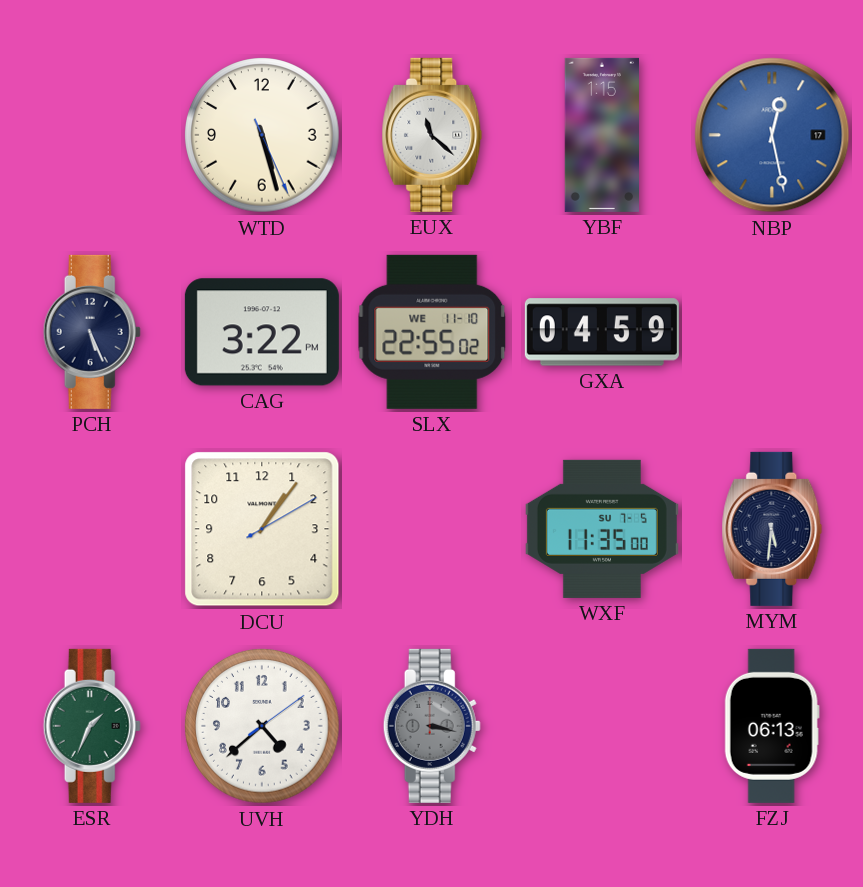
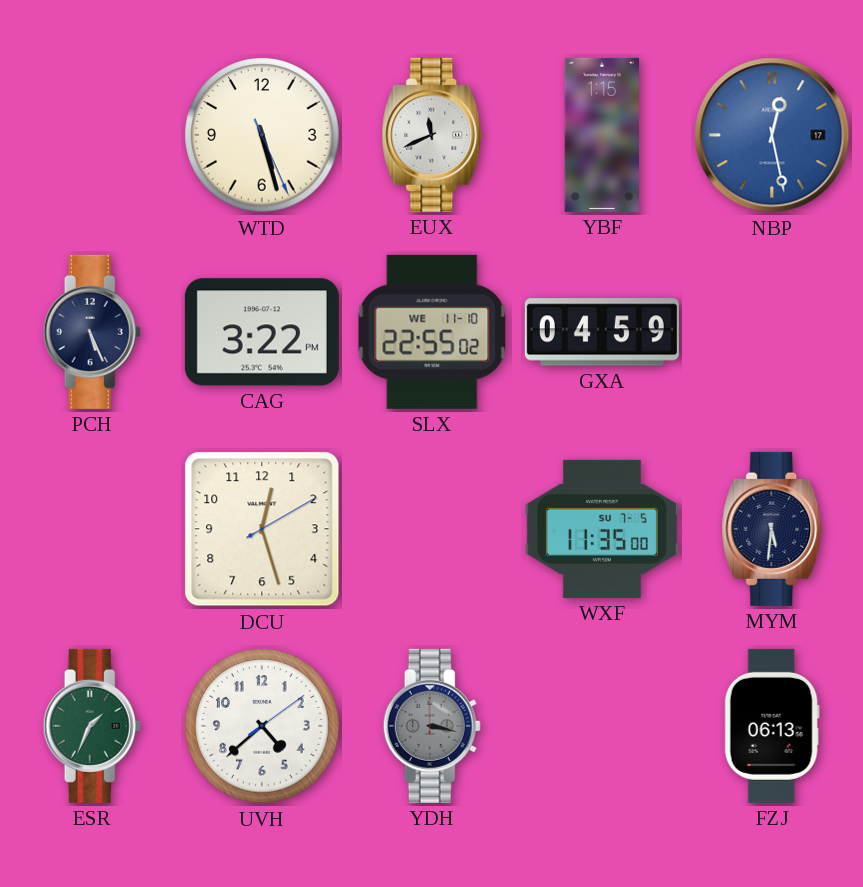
EUX: 11:22 -> 11:41 (432, 135)
DCU: 1:06 -> 12:27 (262, 529)
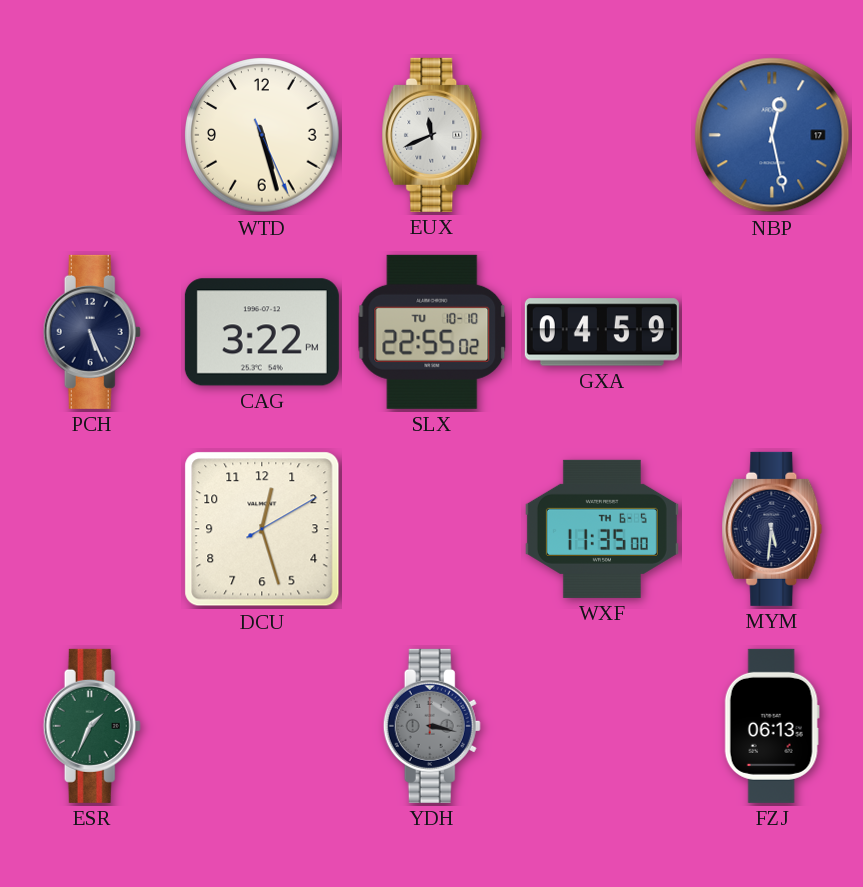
YBF: 1:15 -> none (601, 135)
SLX date: WE 11-10 -> TU 10-10 (432, 332)
WXF date: SU 7-5 -> TH 6-5 (602, 529)
UVH: 4:38 -> none (262, 726)
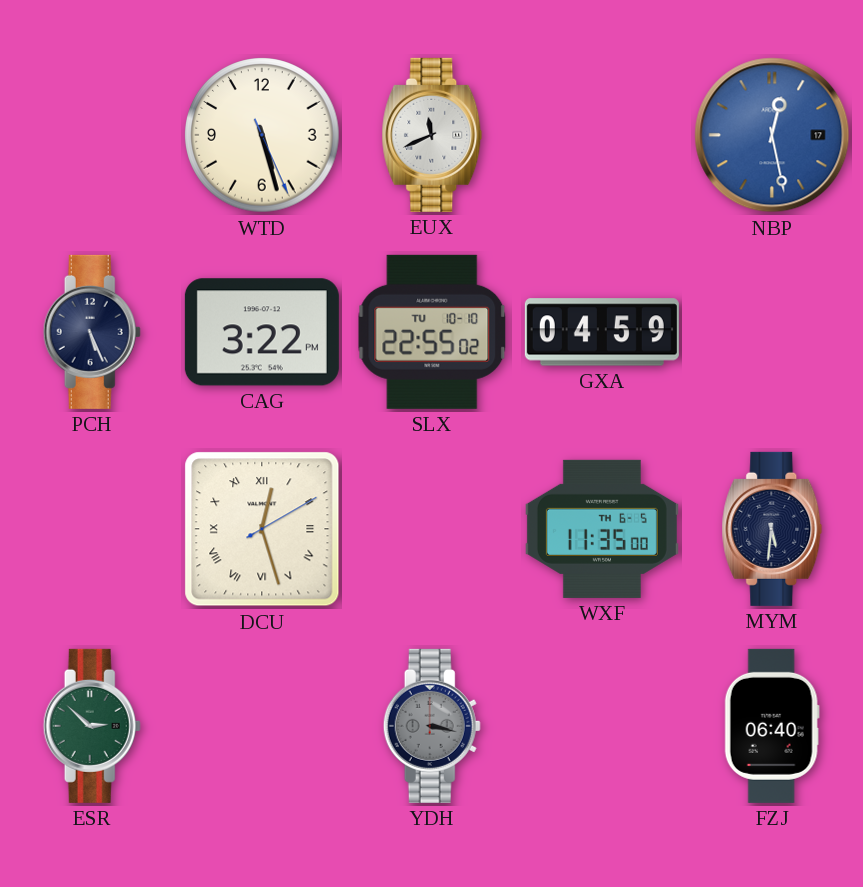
DCU numerals: Arabic -> Roman (262, 529)
ESR: 1:34 -> 2:52 (92, 726)
FZJ: 06:13 -> 06:40 (772, 726)
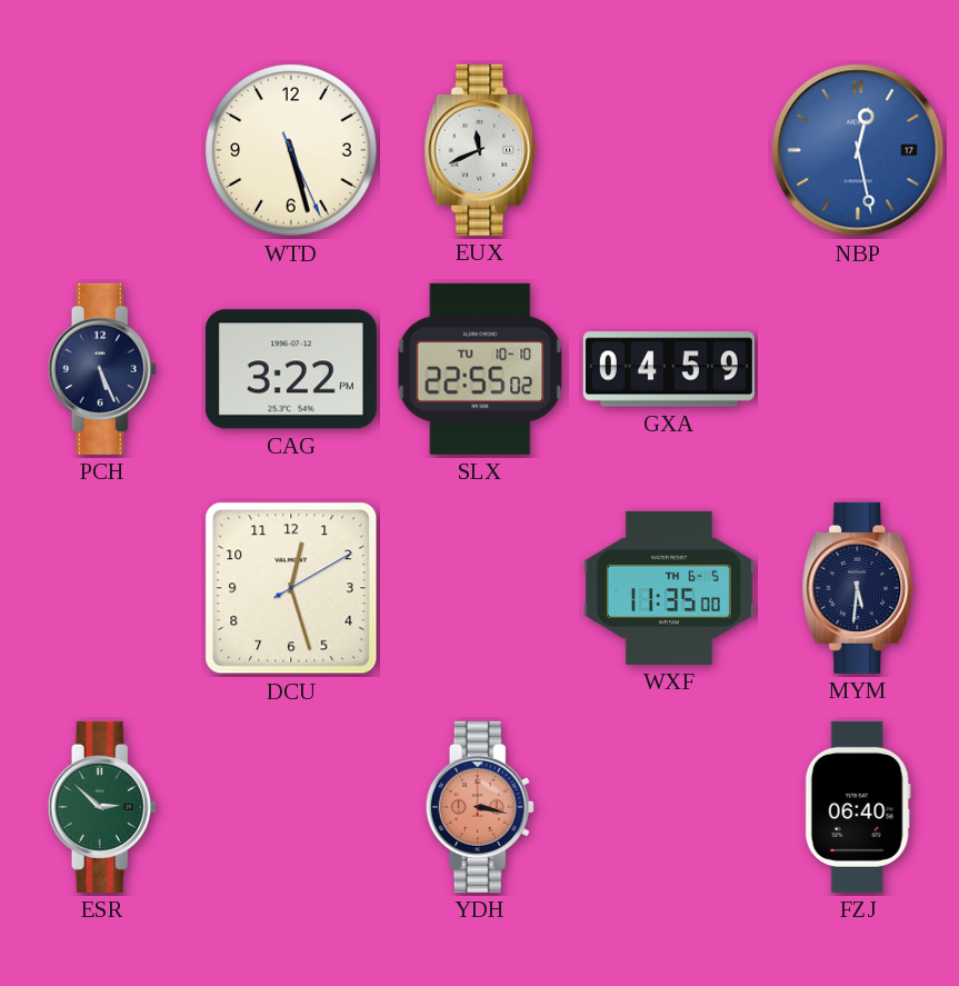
DCU numerals: Roman -> Arabic (291, 588)
YDH dial: grey -> salmon (480, 807)
